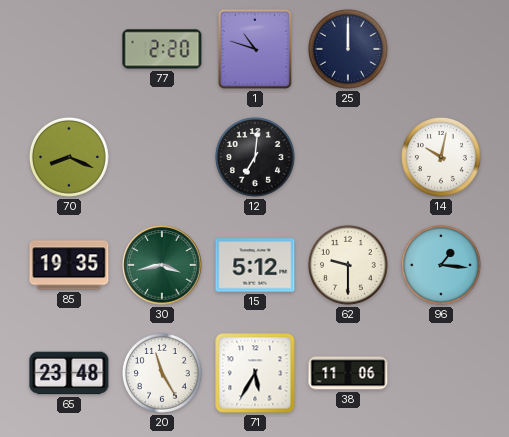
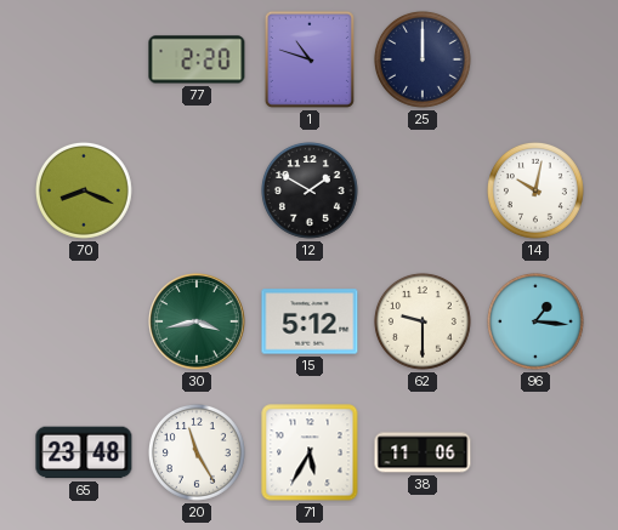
12: 7:01 -> 1:50 (310, 190)
85: 19:35 -> none (69, 265)
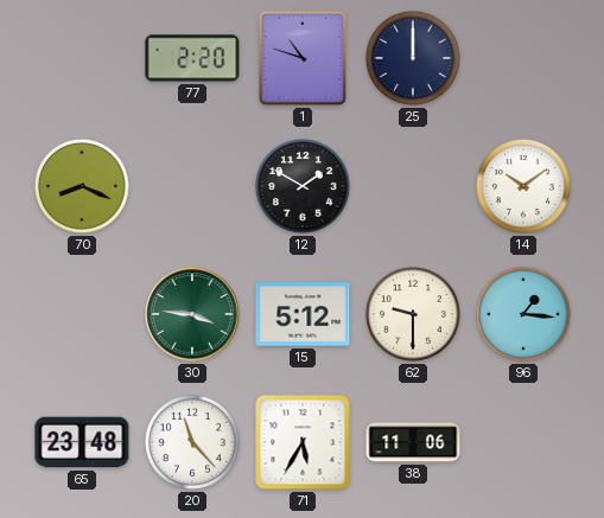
14: 10:02 -> 10:09 (523, 186)
30: 3:43 -> 3:46 (192, 314)
20: 11:25 -> 11:23 (192, 442)
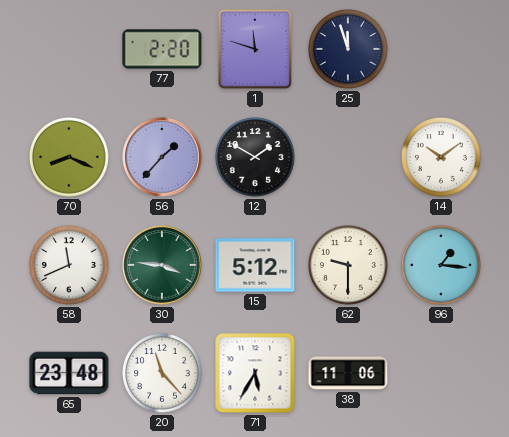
1: 10:48 -> 11:48 (255, 49)
25: 12:00 -> 11:57 (348, 49)
56: none -> 1:37 (162, 157)
58: none -> 11:41 (69, 265)
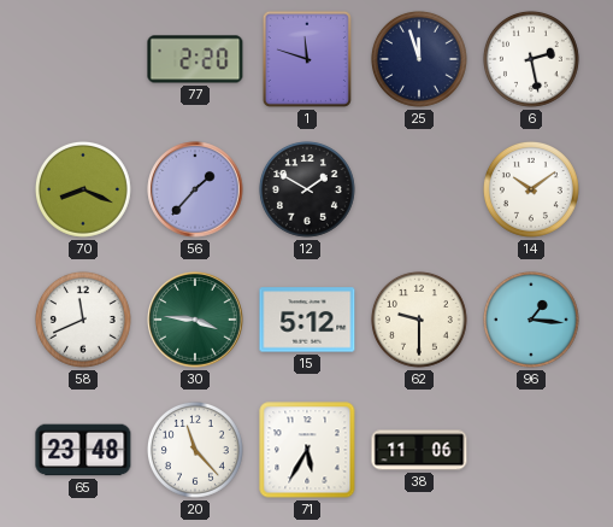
6: none -> 2:28 (531, 59)
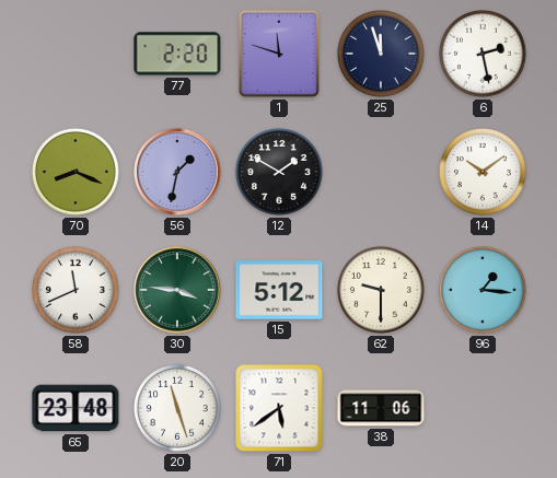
56: 1:37 -> 1:32 (177, 172)
20: 11:23 -> 11:27 (177, 408)
71: 5:35 -> 5:39 (279, 408)
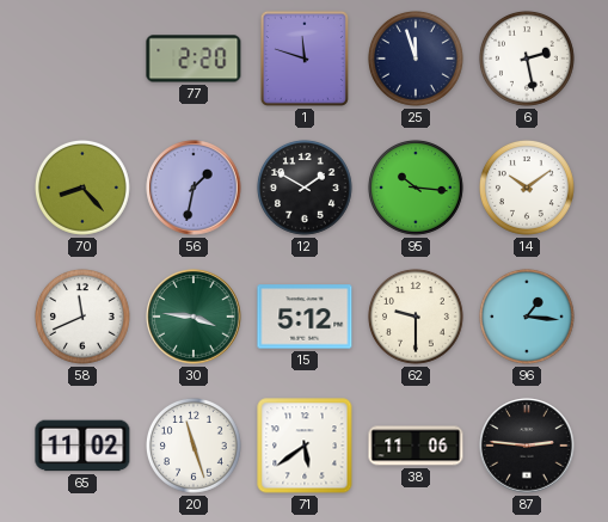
70: 8:19 -> 8:23 (82, 188)
95: none -> 10:16 (416, 188)
65: 23:48 -> 11:02 (82, 446)
87: none -> 2:46 (527, 446)
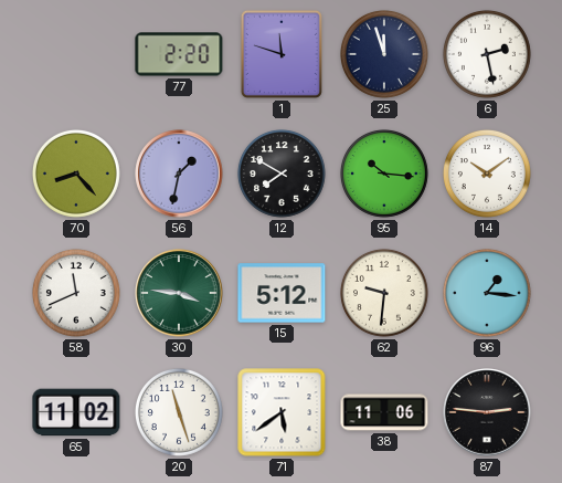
12: 1:50 -> 7:50 (282, 174)
62: 9:30 -> 9:31 (384, 293)
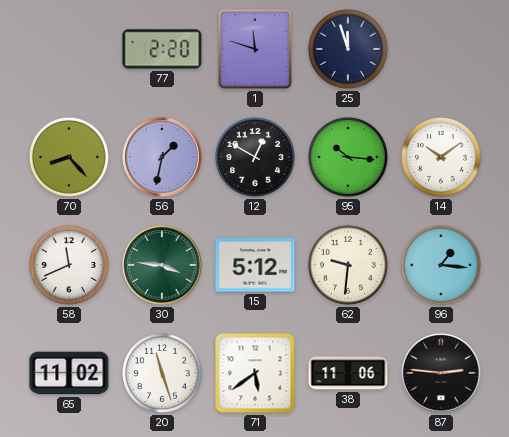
6: 2:28 -> none (487, 54)
12: 7:50 -> 12:50 (255, 157)
